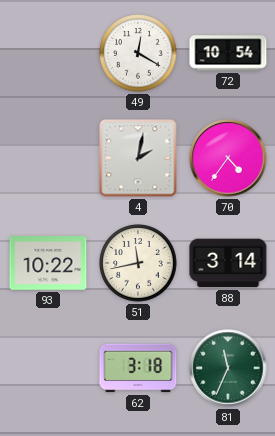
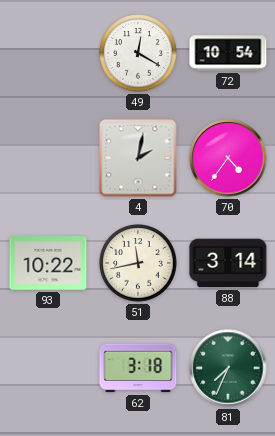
81: 11:34 -> 7:34 (228, 368)
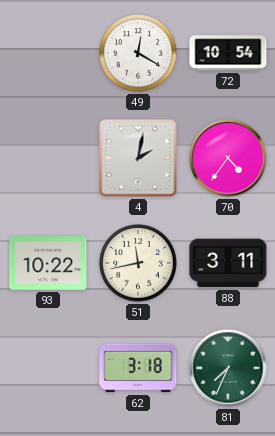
88: 3:14 -> 3:11 (228, 263)
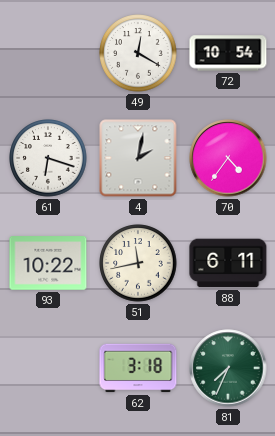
61: none -> 6:18 (48, 158)
88: 3:11 -> 6:11 (228, 263)
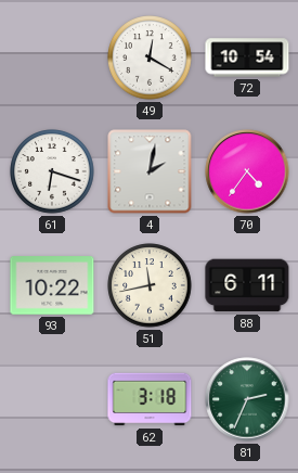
81: 7:34 -> 2:34 (247, 399)
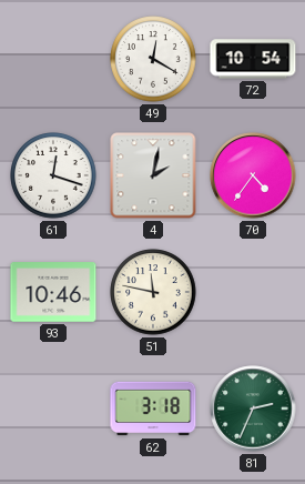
61: 6:18 -> 12:18 (53, 175)
93: 10:22 -> 10:46 (53, 292)
51: 11:43 -> 11:47 (153, 292)
88: 6:11 -> none (247, 285)
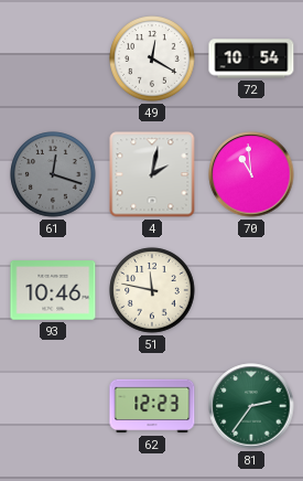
61 dial: white -> grey (53, 174)
70: 4:36 -> 10:59 (251, 174)
62: 3:18 -> 12:23 (152, 406)
81: 2:34 -> 2:36 (251, 406)
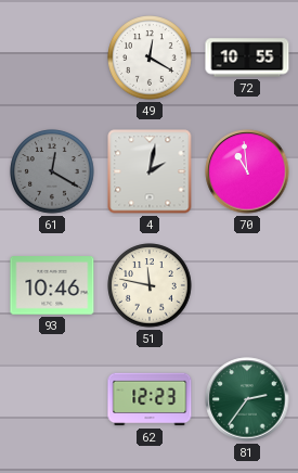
72: 10:54 -> 10:55 (247, 57)
61: 12:18 -> 12:20 (52, 171)
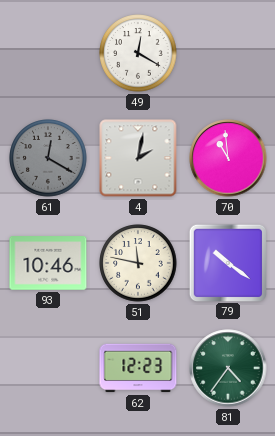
72: 10:55 -> none (247, 57)
79: none -> 10:21 (227, 262)
81: 2:36 -> 4:36 (228, 368)
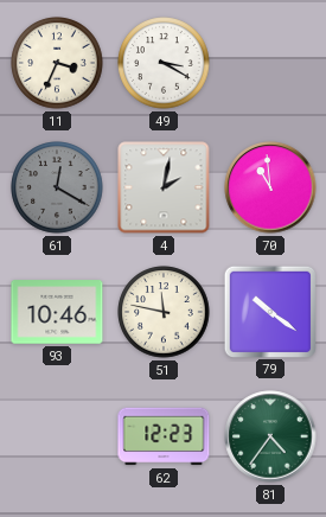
11: none -> 3:34 (57, 63)
49: 12:20 -> 3:20 (164, 63)
